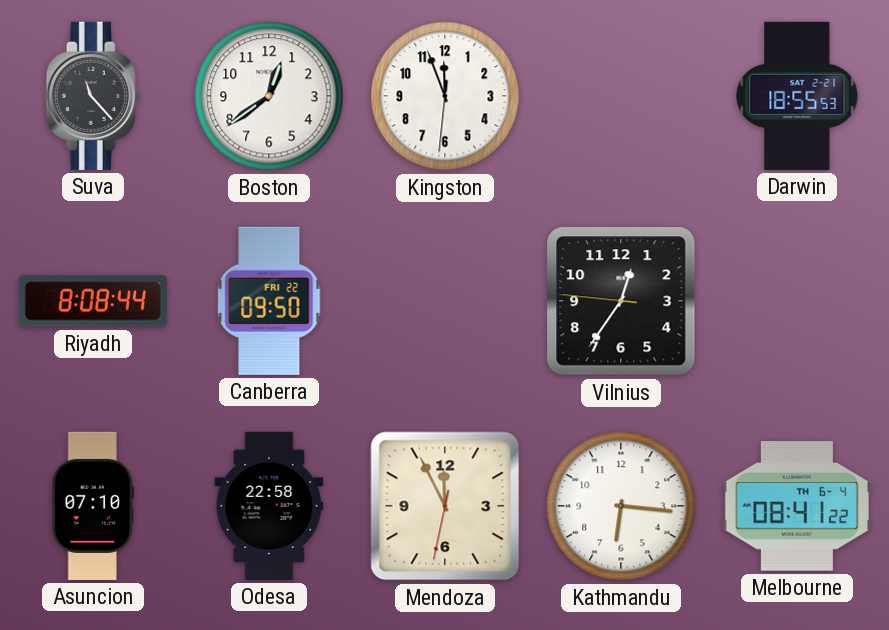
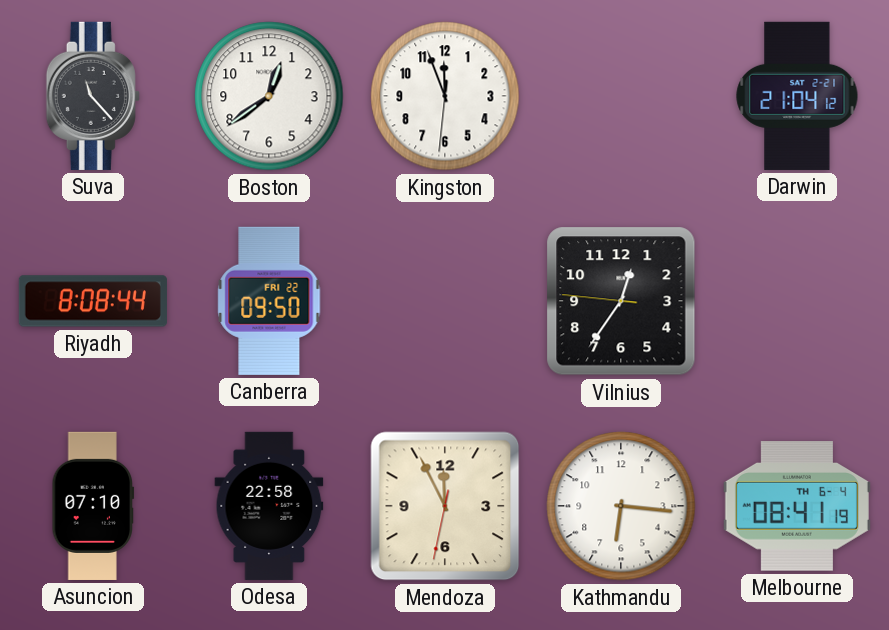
Darwin: 18:55 -> 21:04 (797, 96)
Melbourne: 08:41:22 -> 08:41:19 (797, 506)
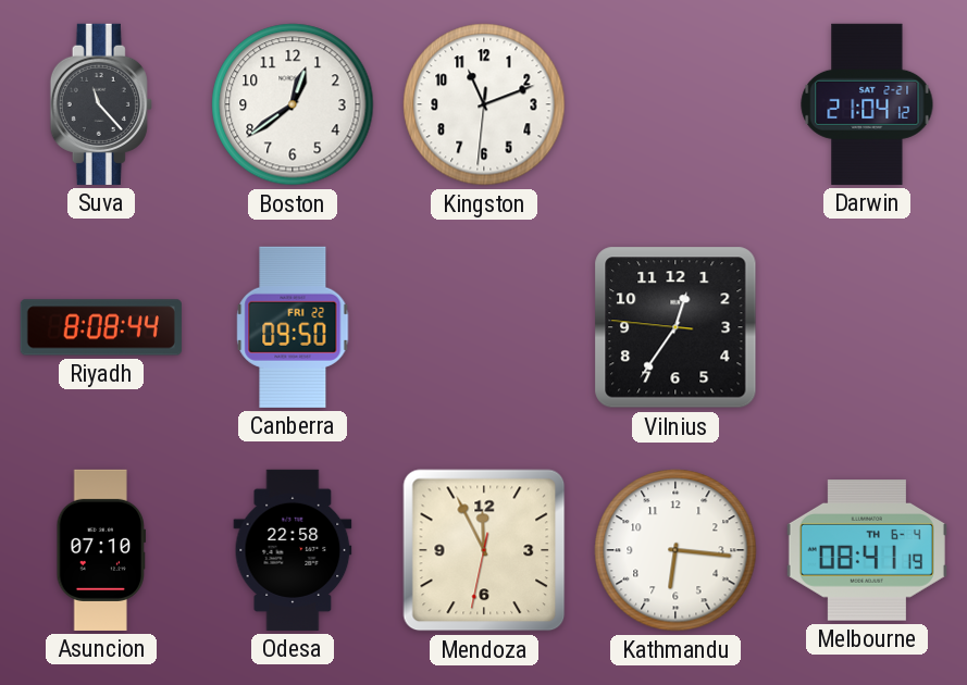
Kingston: 11:56 -> 11:11 (484, 104)
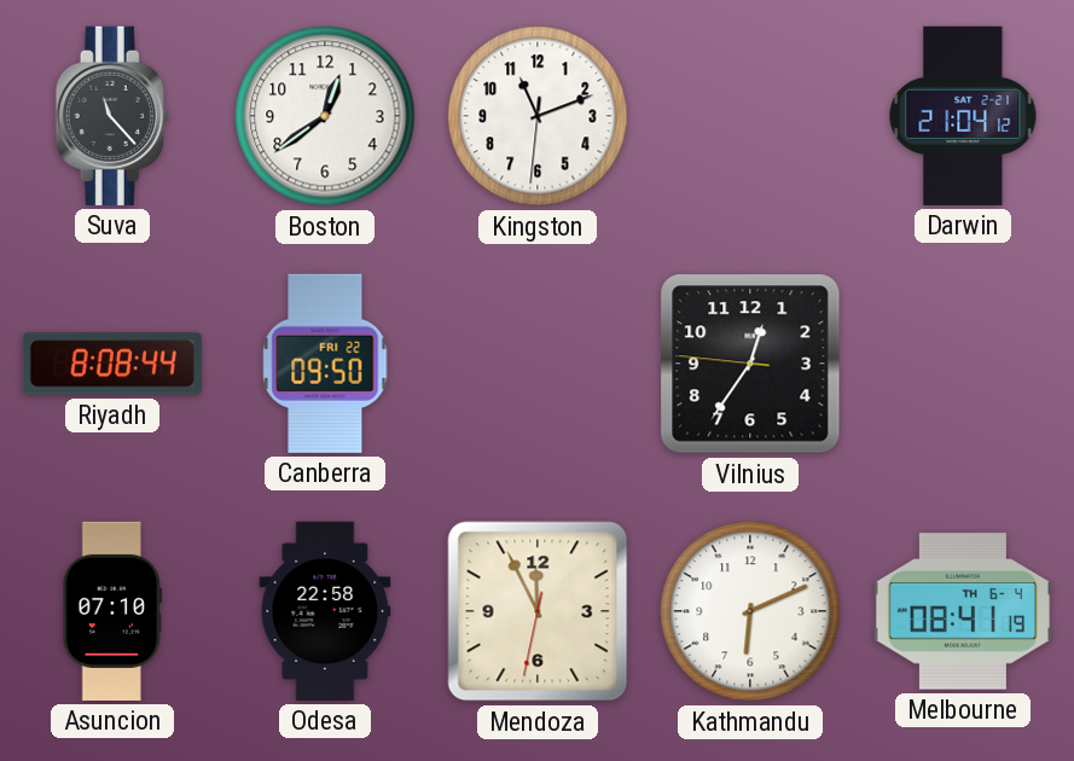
Kathmandu: 6:16 -> 6:11 (750, 611)
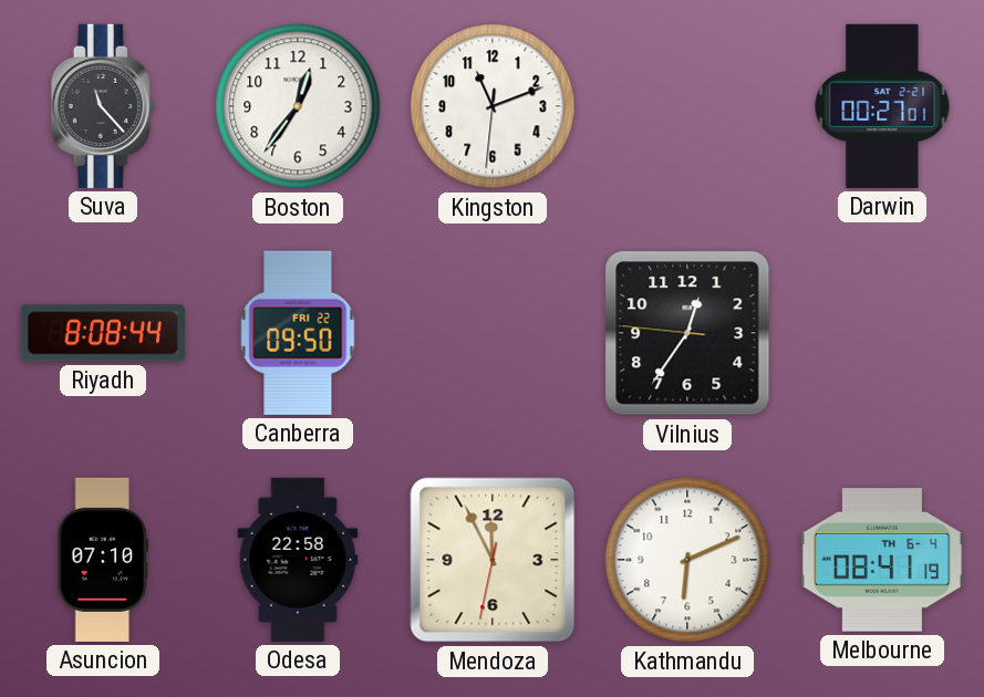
Boston: 12:39 -> 12:36 (298, 106)
Darwin: 21:04 -> 00:27 (882, 106)
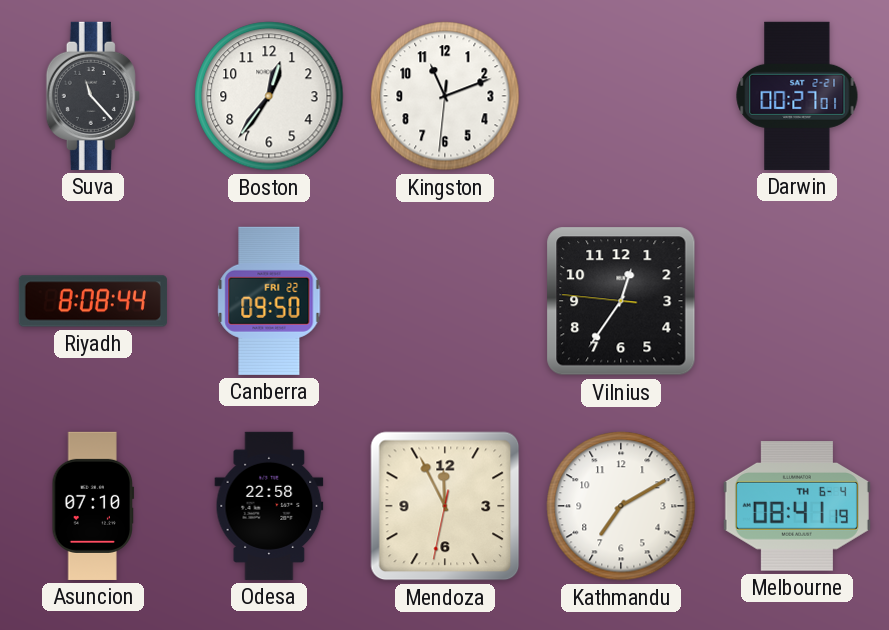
Kathmandu: 6:11 -> 7:10 (621, 506)
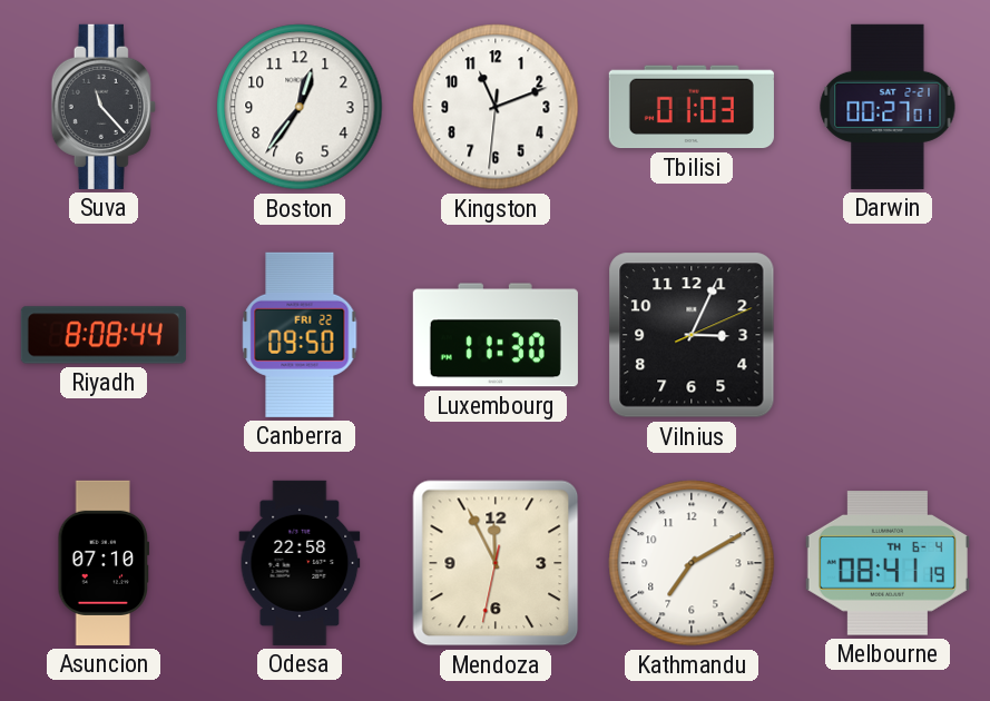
Tbilisi: none -> 01:03 (692, 107)
Luxembourg: none -> 11:30 (496, 335)
Vilnius: 12:35 -> 3:04 (692, 335)
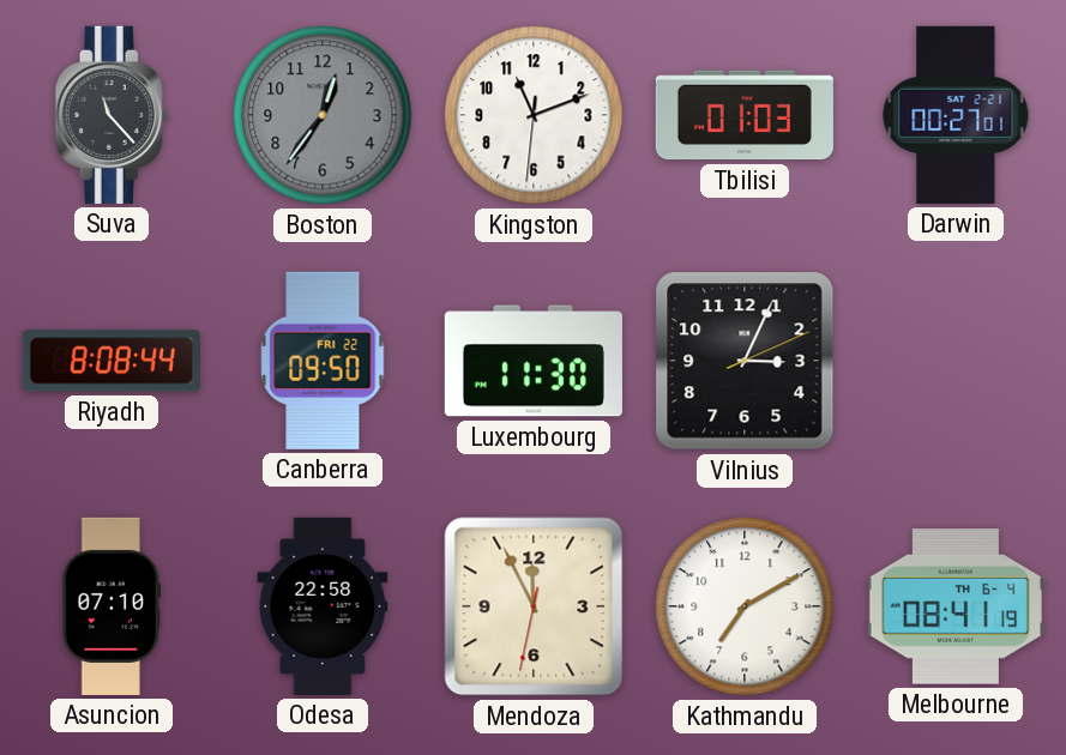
Boston dial: white -> grey (323, 115)
